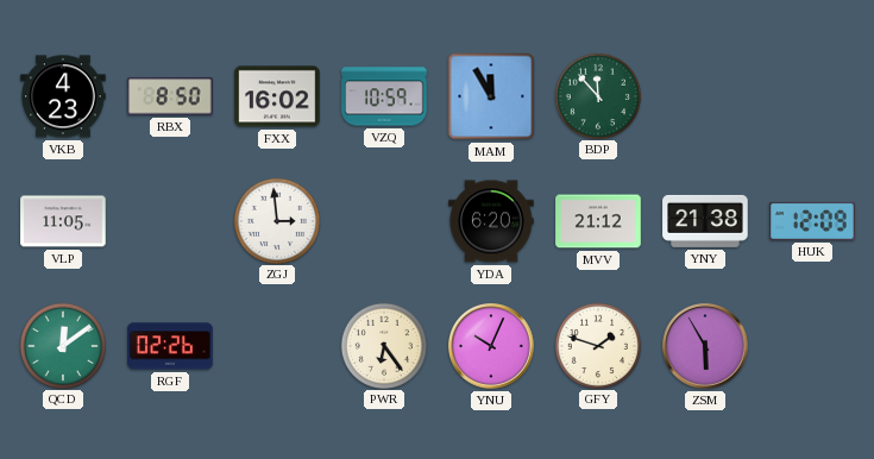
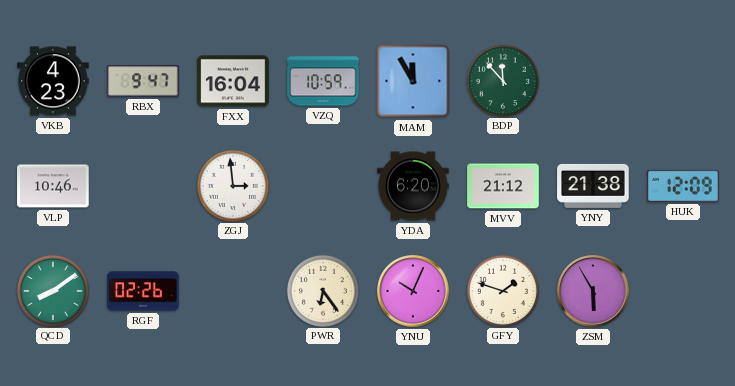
RBX: 8:50 -> 9:47 (143, 81)
FXX: 16:02 -> 16:04 (233, 81)
VLP: 11:05 -> 10:46 (53, 186)
QCD: 12:09 -> 8:09 (52, 290)
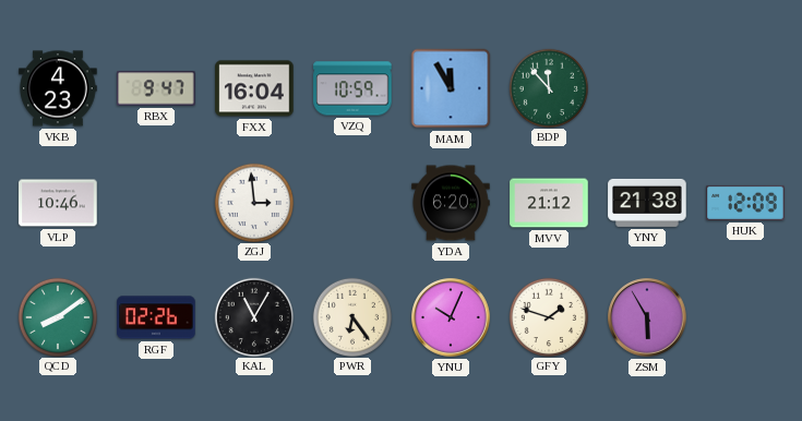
KAL: none -> 11:05 (253, 316)
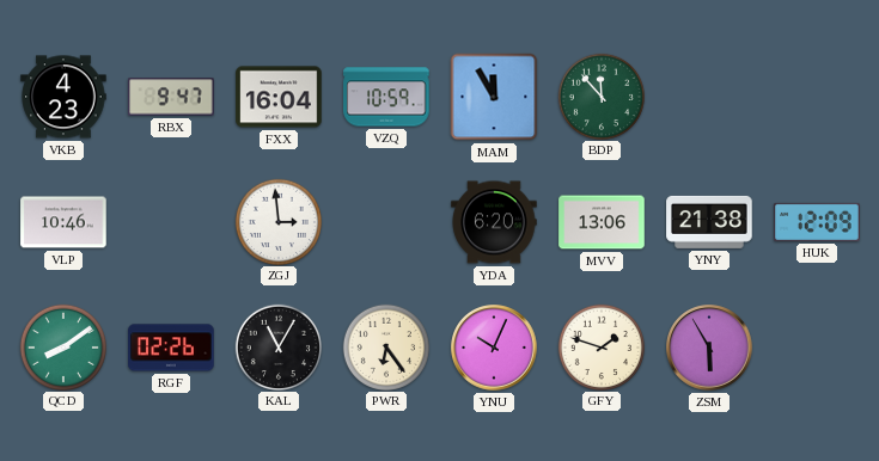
MVV: 21:12 -> 13:06 (602, 222)
